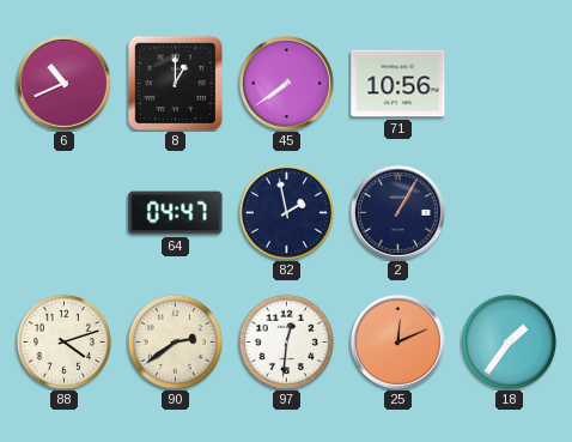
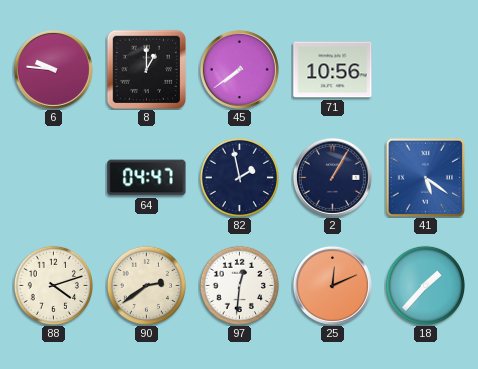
6: 10:41 -> 9:46 (53, 69)
41: none -> 5:21 (425, 177)
18: 1:36 -> 1:37 (425, 285)
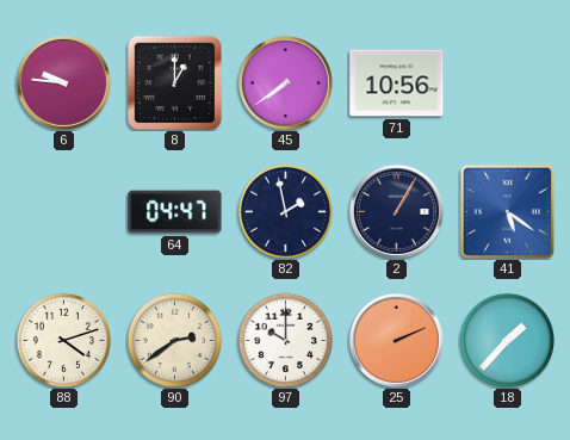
97: 12:31 -> 10:00 (285, 340)
25: 12:11 -> 2:11 (396, 340)
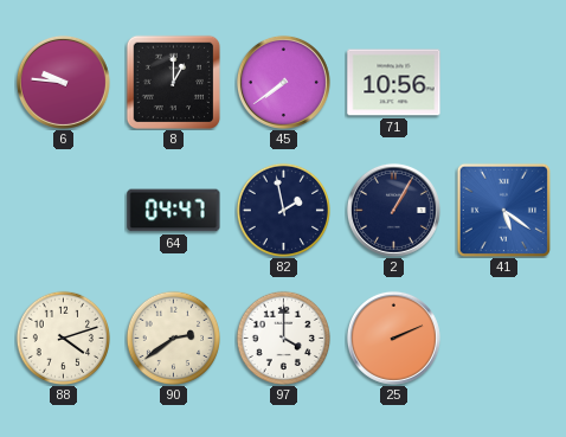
97: 10:00 -> 4:00 (283, 338)
18: 1:37 -> none (507, 340)
